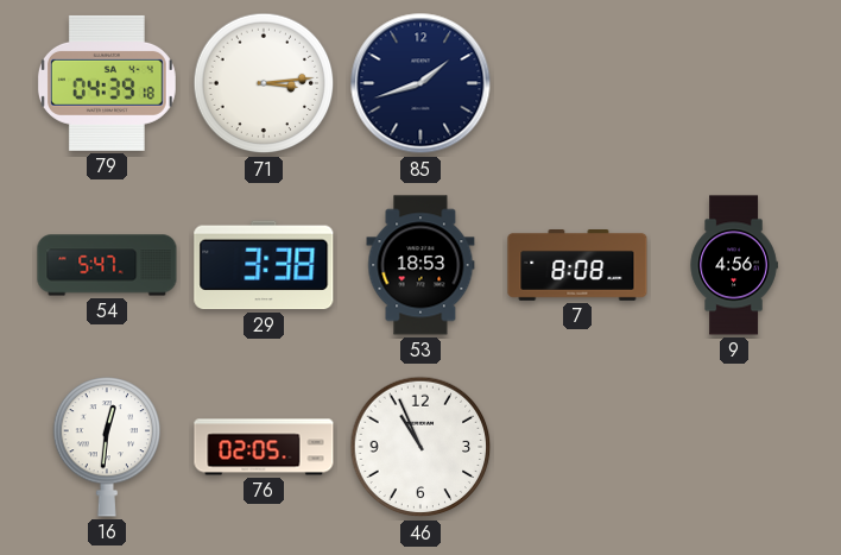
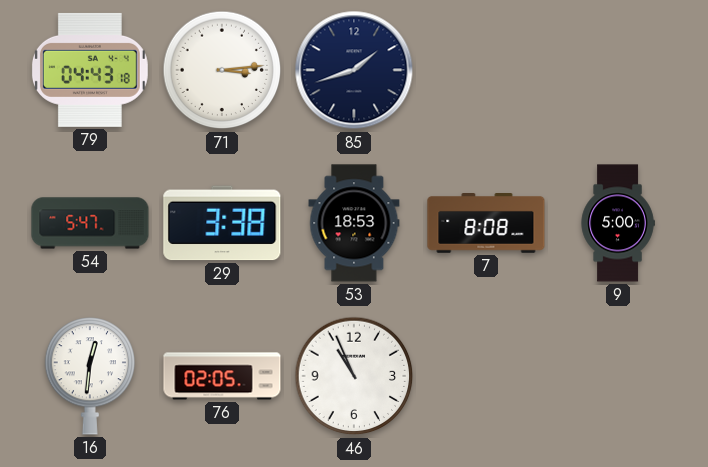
79: 04:39 -> 04:43 (90, 70)
9: 4:56 -> 5:00 (618, 223)
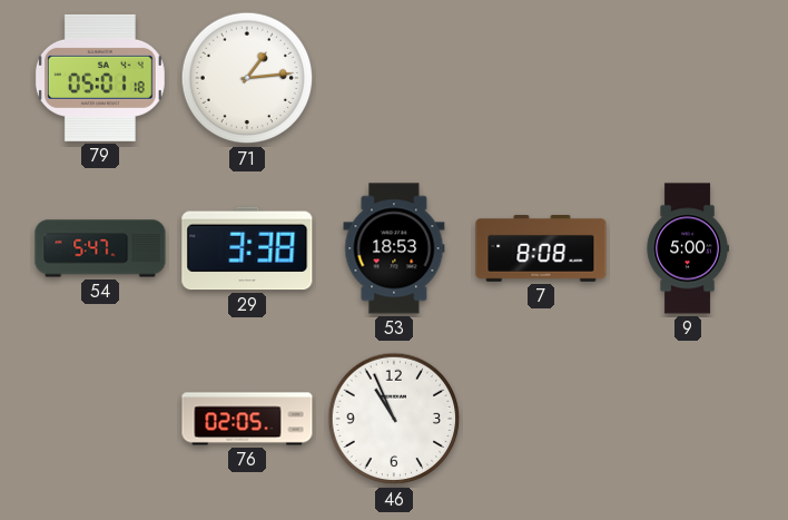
79: 04:43 -> 05:01 (100, 78)
71: 3:14 -> 1:14 (247, 78)
85: 1:42 -> none (354, 70)
16: 12:31 -> none (90, 376)
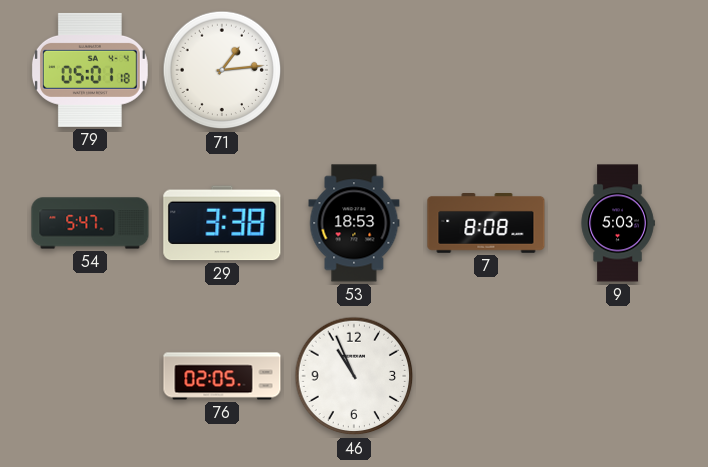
9: 5:00 -> 5:03 (618, 223)
